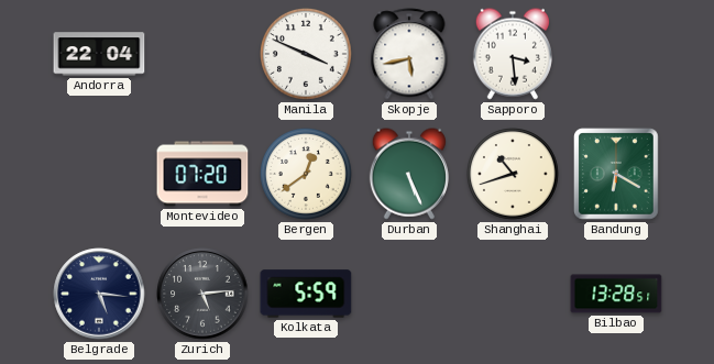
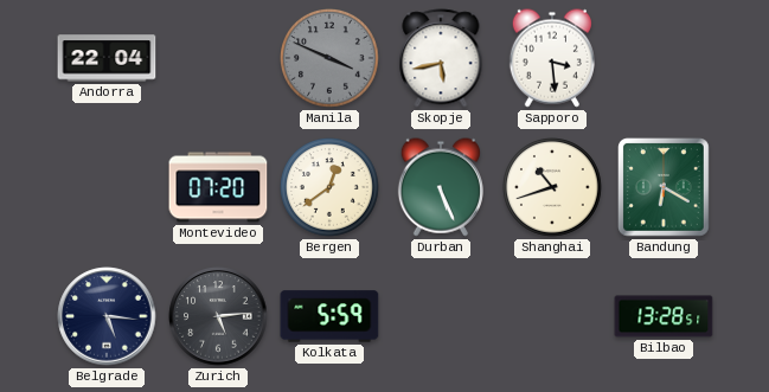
Manila dial: white -> grey (331, 59)
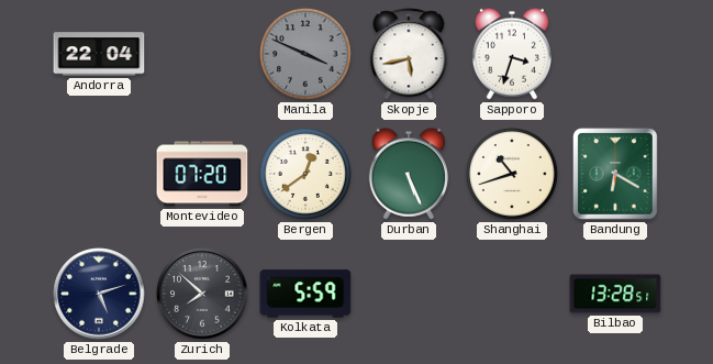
Sapporo: 3:29 -> 3:33 (512, 54)
Belgrade: 5:16 -> 5:12 (99, 294)
Zurich: 5:14 -> 7:52 (202, 294)
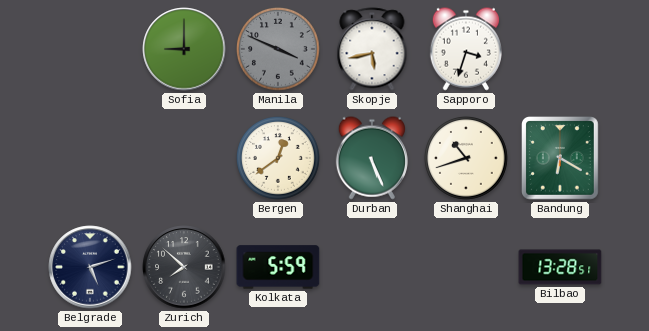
Andorra: 22:04 -> none (99, 54)
Sofia: none -> 9:00 (184, 49)
Montevideo: 07:20 -> none (202, 174)
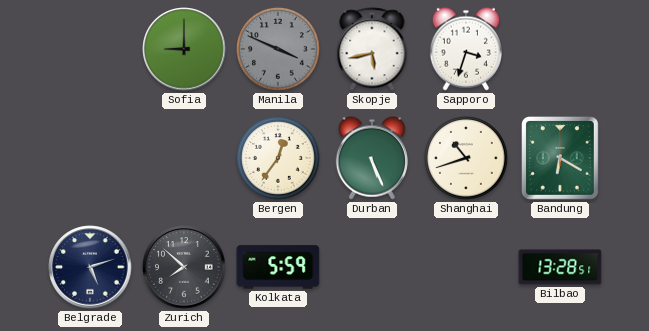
Bergen: 12:39 -> 12:36 (279, 159)
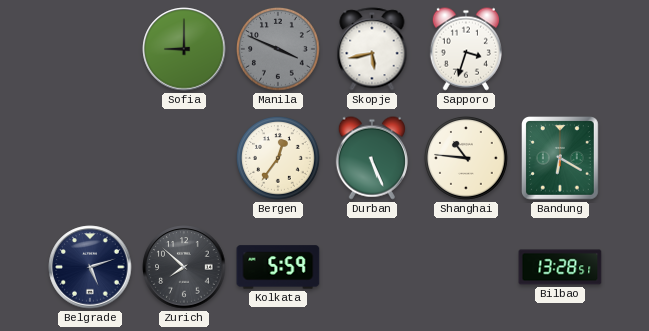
Shanghai: 10:42 -> 10:46 (467, 159)
